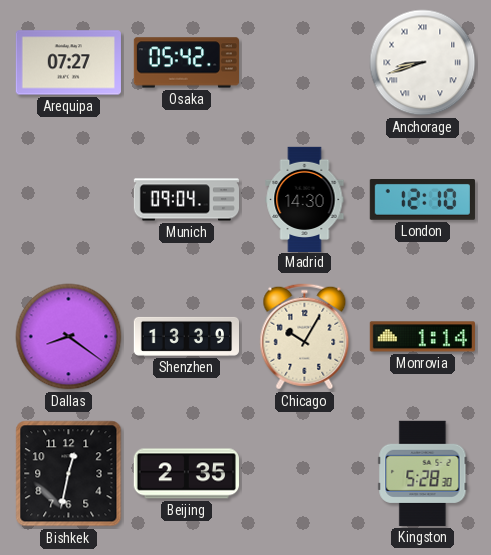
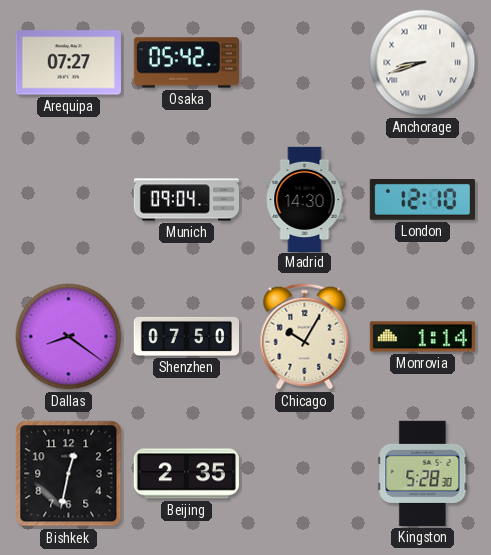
Shenzhen: 13:39 -> 07:50 (186, 336)
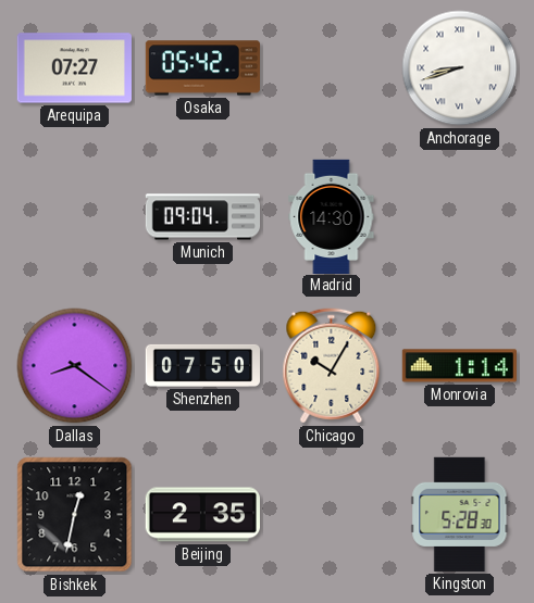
London: 12:10 -> none (422, 200)
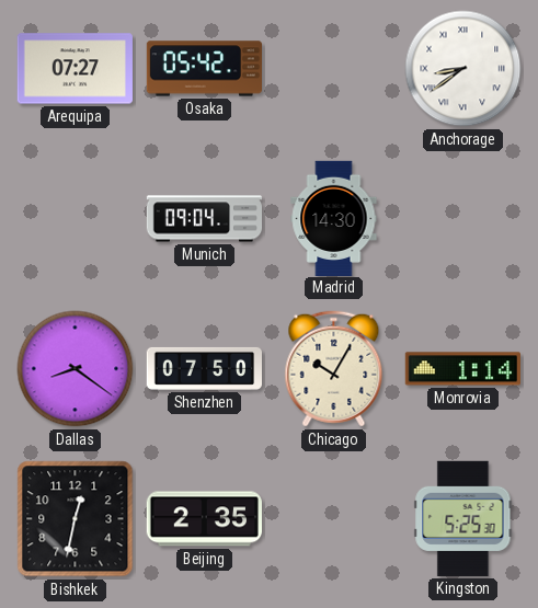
Anchorage: 8:42 -> 8:39 (463, 69)
Kingston: 5:28 -> 5:25 (463, 518)
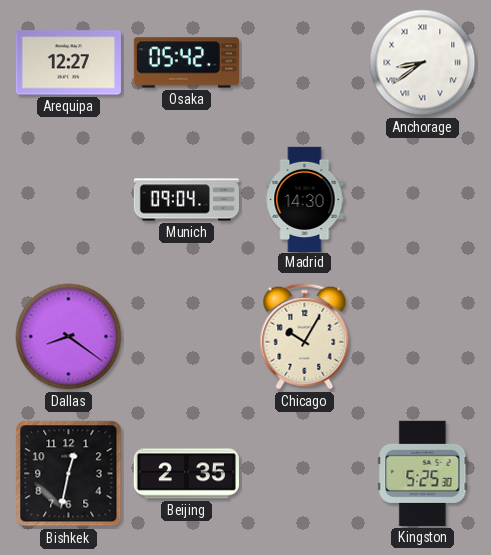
Arequipa: 07:27 -> 12:27 (68, 63)
Shenzhen: 07:50 -> none (204, 368)
Monrovia: 1:14 -> none (462, 369)
